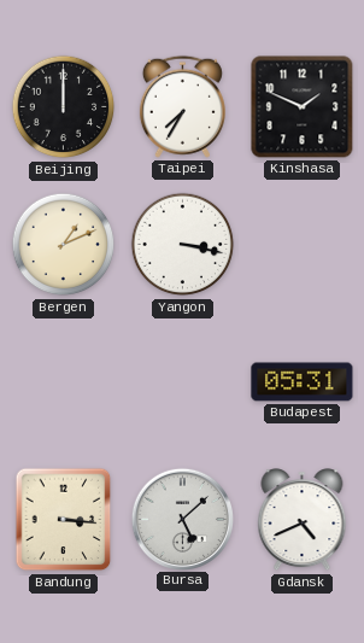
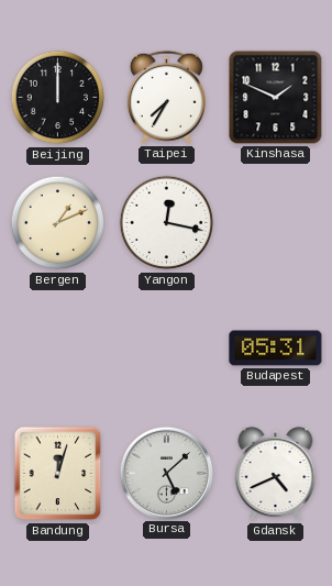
Yangon: 3:17 -> 12:17 (167, 223)
Bandung: 3:16 -> 12:03 (58, 474)
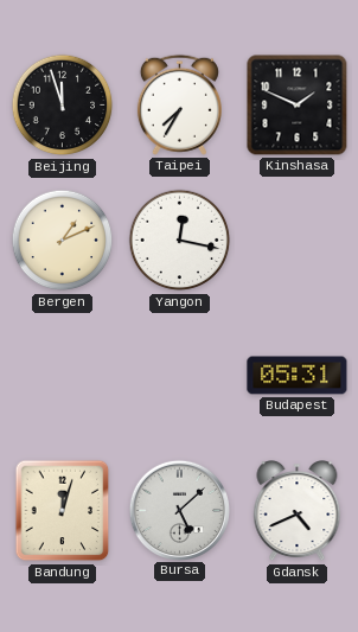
Beijing: 12:00 -> 11:57 (63, 106)
